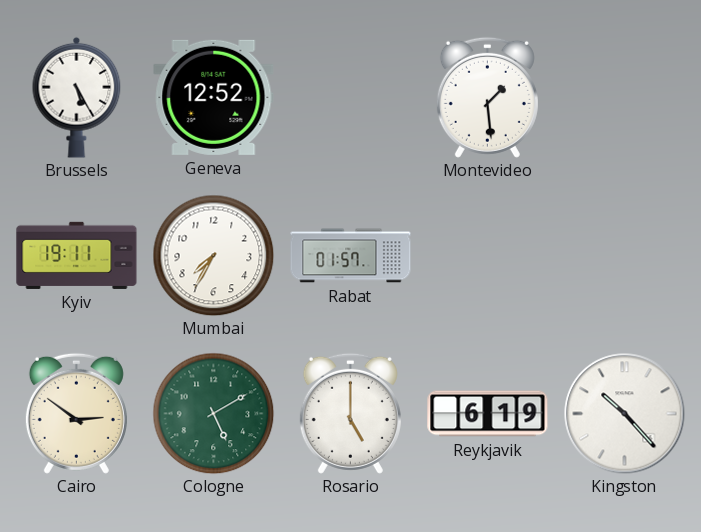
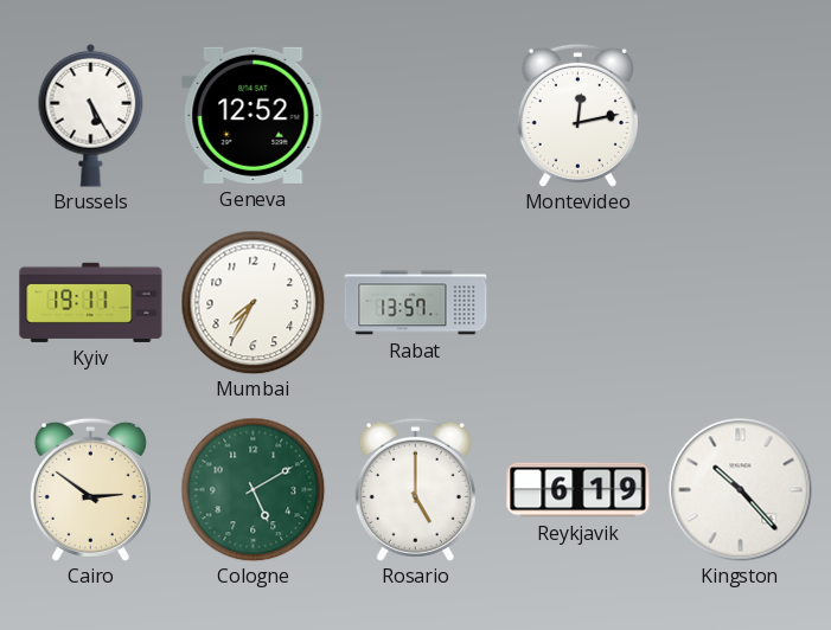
Montevideo: 1:29 -> 12:13 (577, 115)
Rabat: 01:57 -> 13:57 (416, 303)
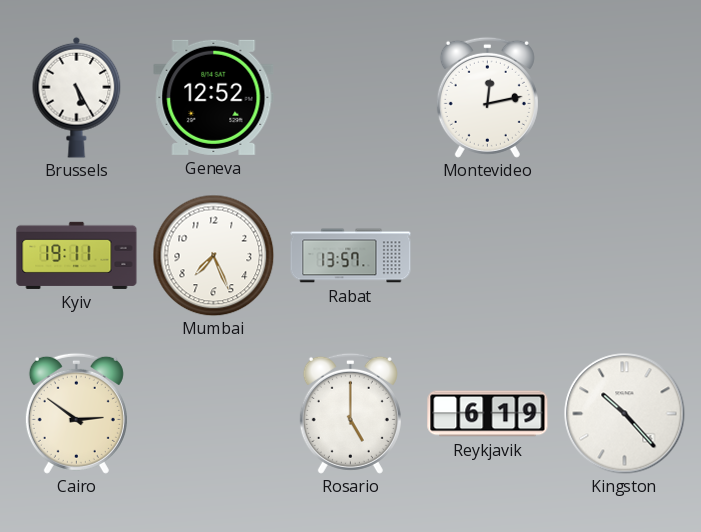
Mumbai: 7:35 -> 7:26 (213, 255)
Cologne: 5:10 -> none (253, 489)
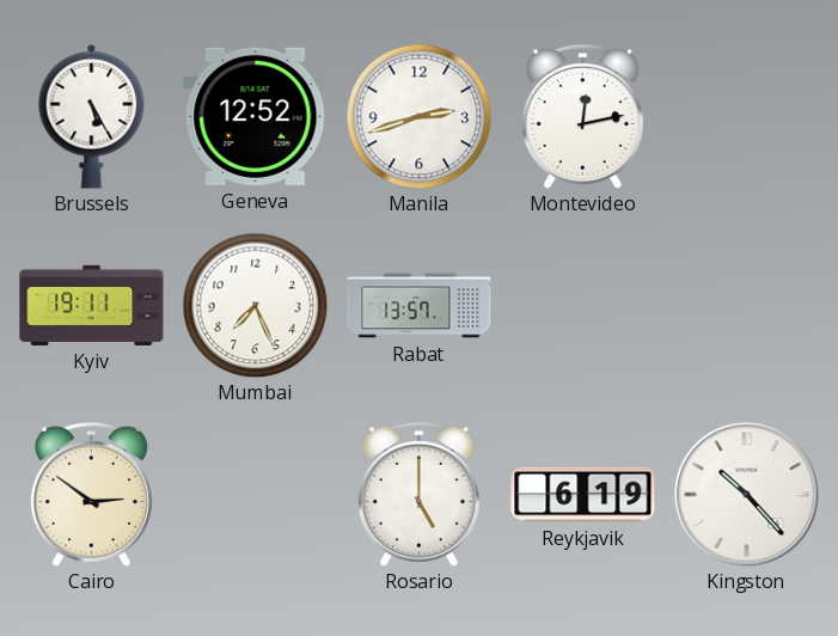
Manila: none -> 2:42 (418, 116)
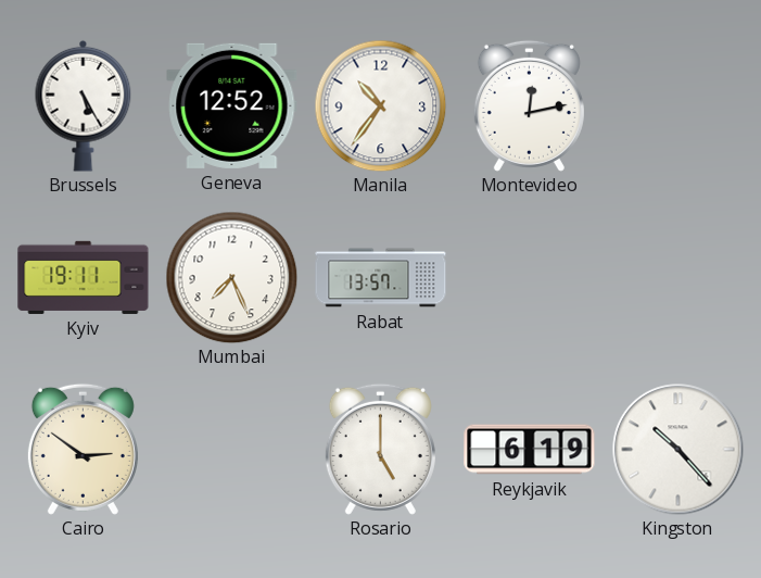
Manila: 2:42 -> 10:36 (380, 105)
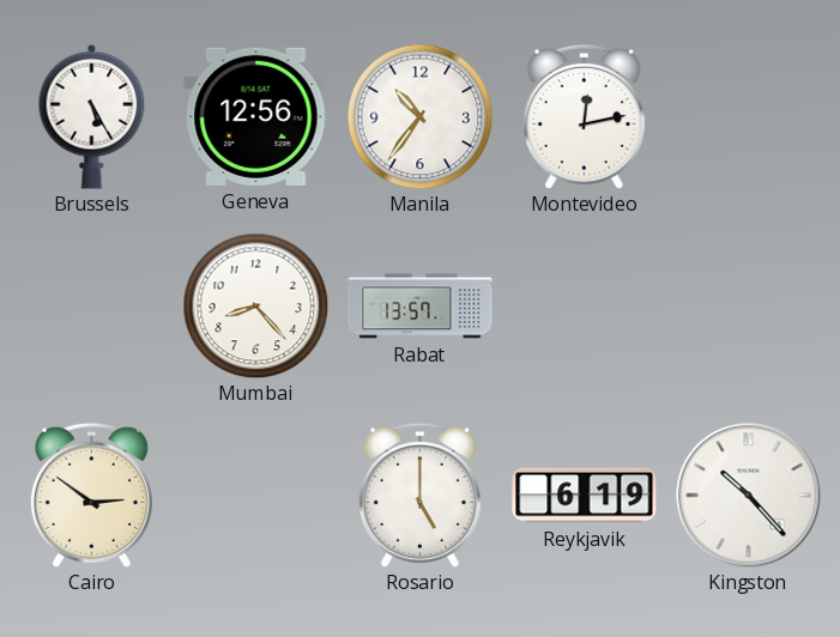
Geneva: 12:52 -> 12:56 (256, 116)
Kyiv: 19:11 -> none (84, 277)
Mumbai: 7:26 -> 8:23 (255, 305)
